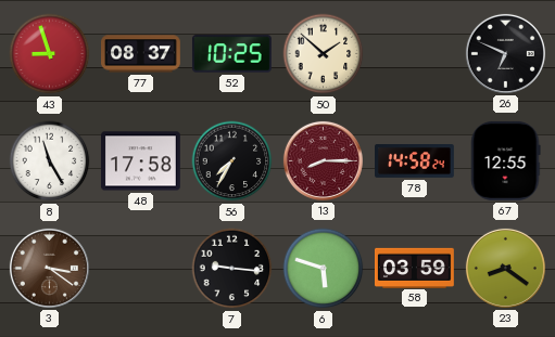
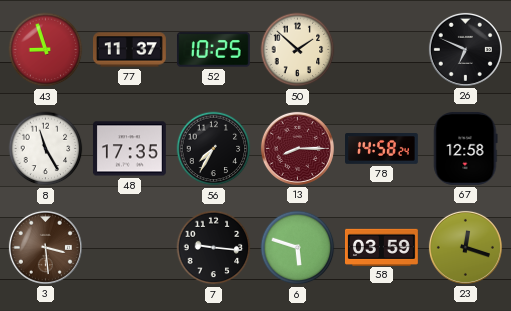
77: 08:37 -> 11:37 (130, 50)
48: 17:58 -> 17:35 (129, 149)
67: 12:55 -> 12:58 (466, 148)
3: 3:21 -> 3:29 (45, 247)
23: 8:21 -> 12:18 (465, 247)
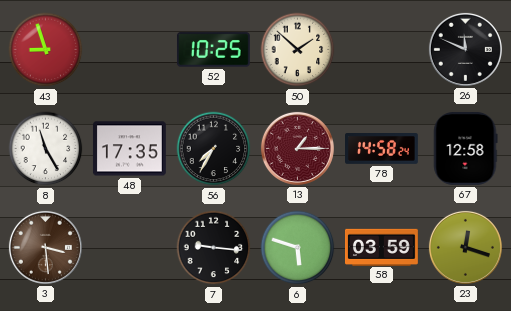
77: 11:37 -> none (130, 50)
26: 6:49 -> 11:49 (465, 49)
13: 8:15 -> 1:15 (297, 148)
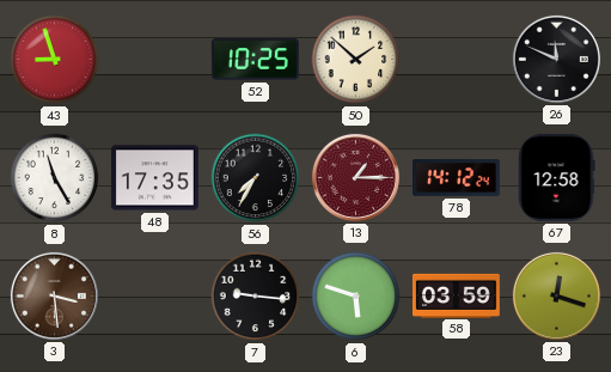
78: 14:58 -> 14:12 (457, 178)
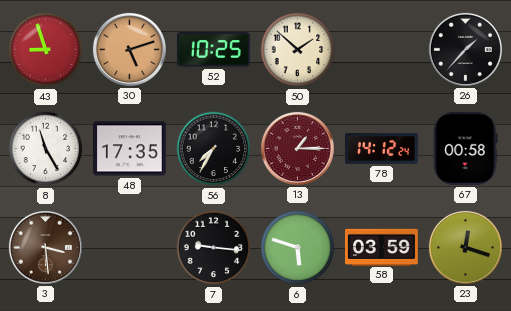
30: none -> 5:12 (129, 49)
26: 11:49 -> 1:37 (465, 49)
67: 12:58 -> 00:58 (466, 148)
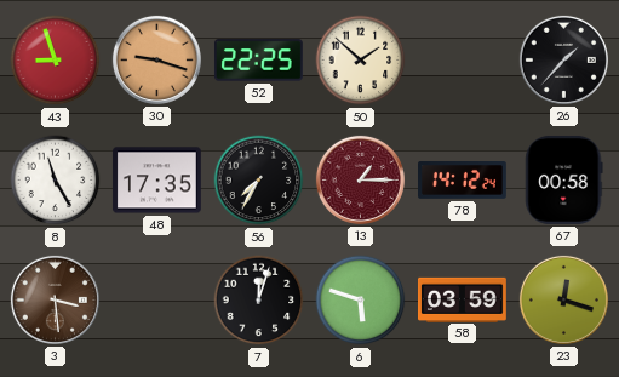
30: 5:12 -> 9:18 (156, 59)
52: 10:25 -> 22:25 (258, 61)
7: 9:16 -> 12:03 (259, 301)
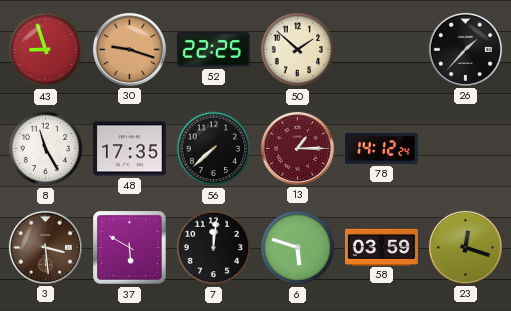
56: 7:35 -> 7:38 (214, 149)
67: 00:58 -> none (564, 179)
37: none -> 5:50 (130, 248)
7: 12:03 -> 12:01 (214, 248)
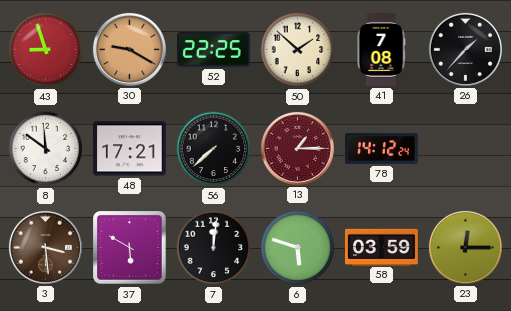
30: 9:18 -> 9:20 (129, 49)
41: none -> 7:08 (381, 50)
8: 11:25 -> 11:51 (46, 149)
48: 17:35 -> 17:21 (129, 149)
23: 12:18 -> 12:15 (465, 247)
